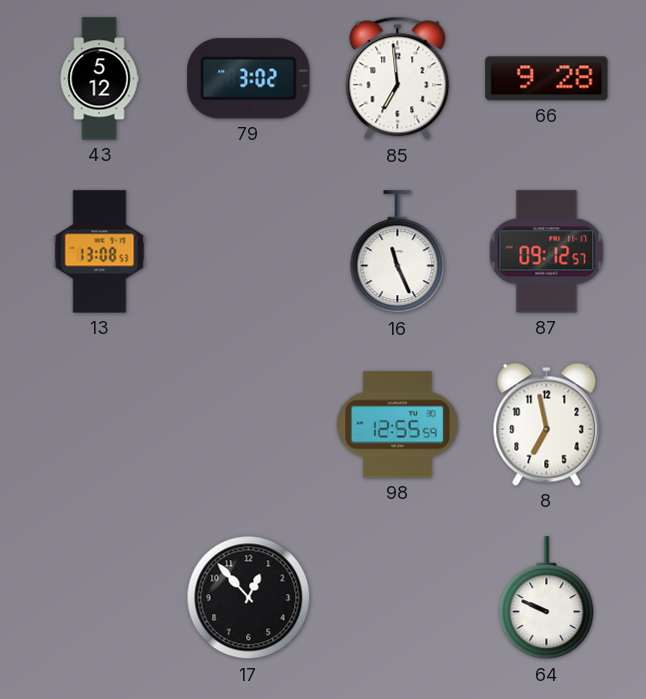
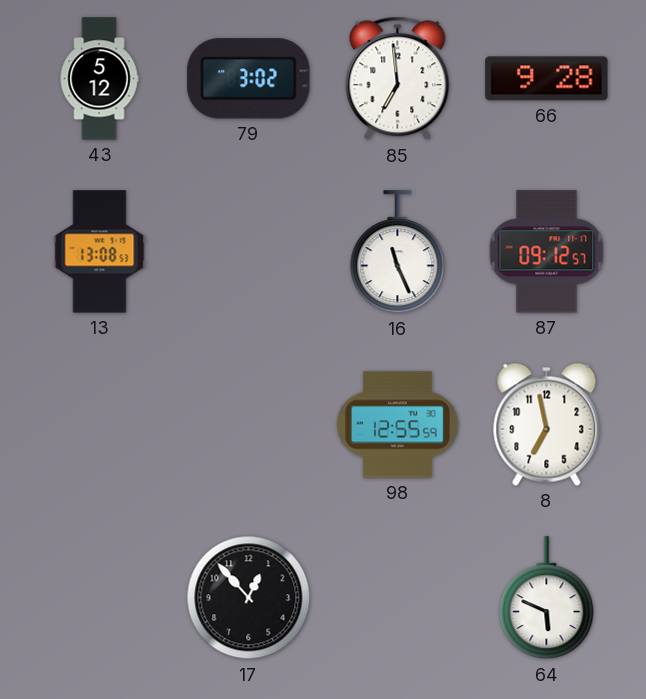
64: 9:49 -> 5:49 (547, 598)
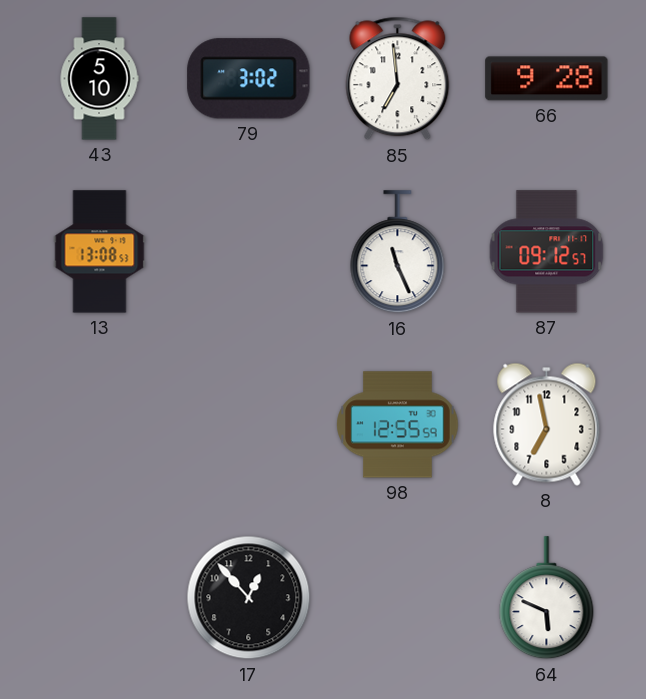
43: 5:12 -> 5:10 (99, 79)
